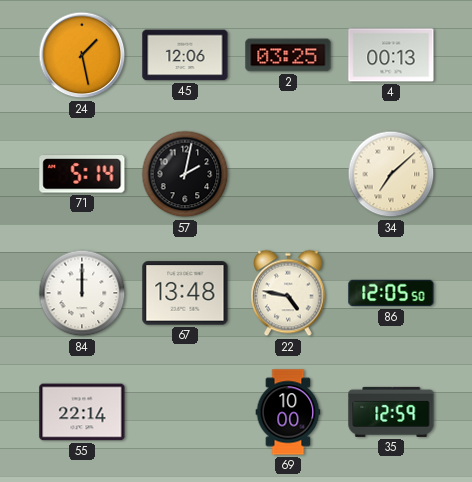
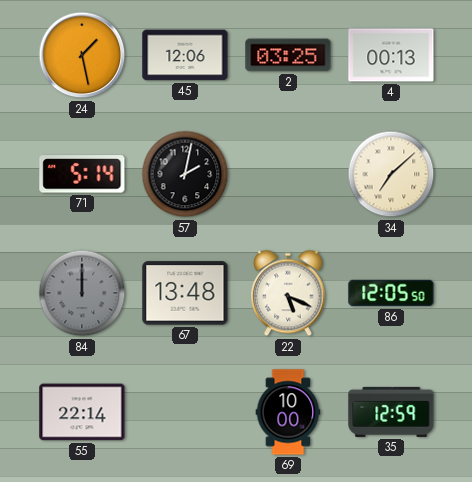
84 dial: white -> grey (82, 293)
22: 4:47 -> 5:19 (289, 293)
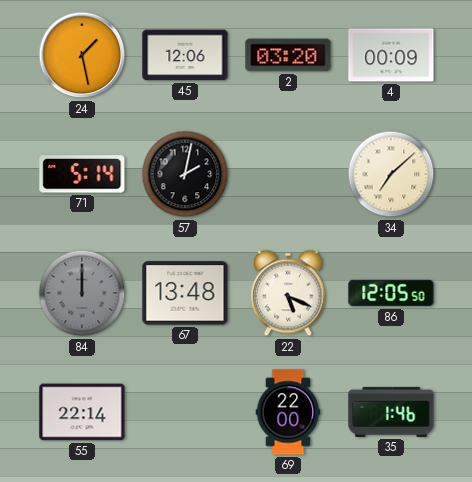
2: 03:25 -> 03:20 (288, 55)
4: 00:13 -> 00:09 (391, 55)
69: 10:00 -> 22:00 (288, 412)
35: 12:59 -> 1:46 (391, 412)
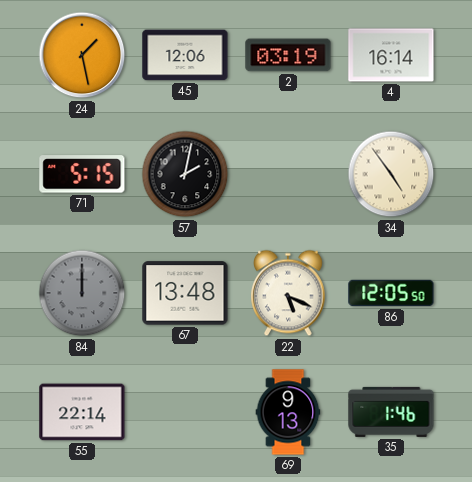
2: 03:20 -> 03:19 (288, 55)
4: 00:09 -> 16:14 (391, 55)
71: 5:14 -> 5:15 (82, 174)
34: 7:08 -> 4:54 (391, 174)
69: 22:00 -> 9:13 (288, 412)
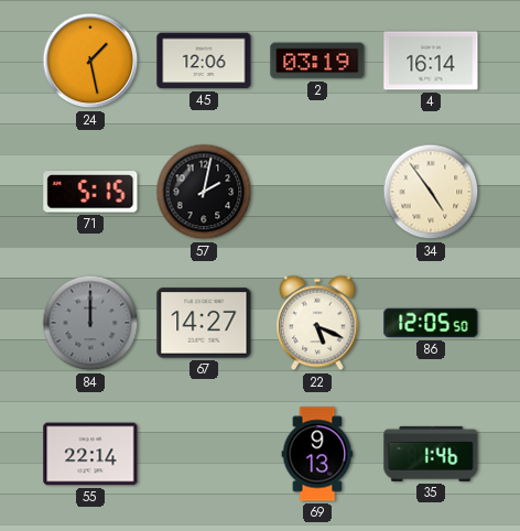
67: 13:48 -> 14:27 (204, 323)
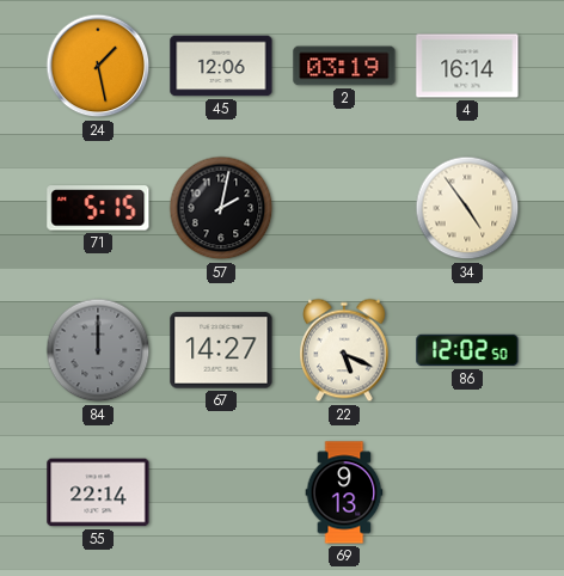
86: 12:05 -> 12:02 (467, 350)
35: 1:46 -> none (431, 454)
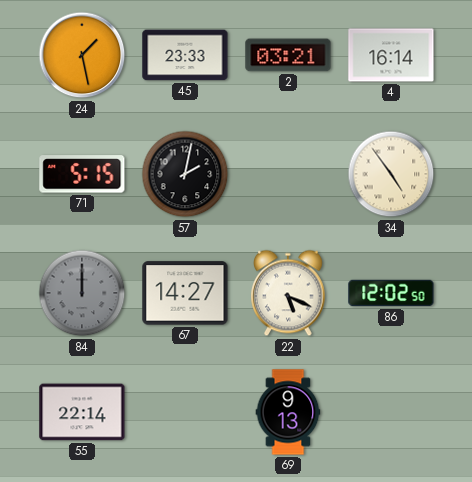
45: 12:06 -> 23:33 (185, 55)
2: 03:19 -> 03:21 (288, 55)
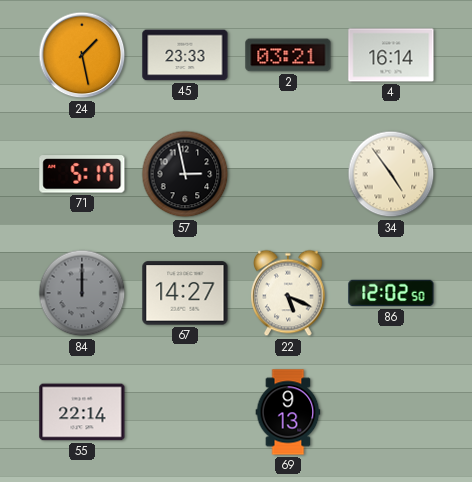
71: 5:15 -> 5:17 (82, 174)
57: 2:02 -> 2:58 (185, 174)
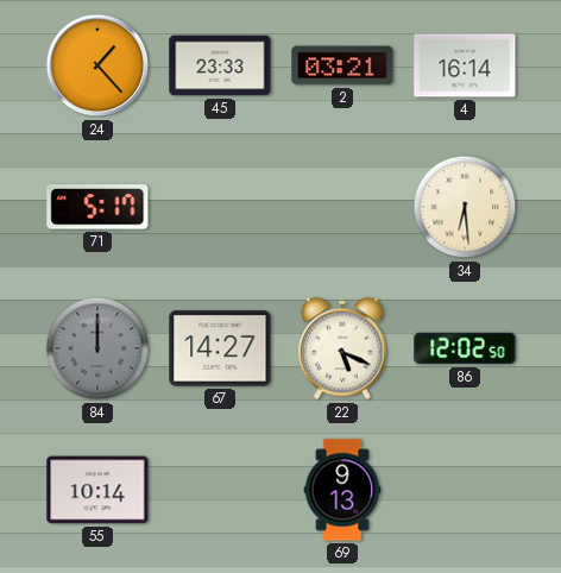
24: 1:28 -> 1:23 (97, 65)
57: 2:58 -> none (185, 174)
34: 4:54 -> 6:29 (465, 207)
55: 22:14 -> 10:14 (97, 490)
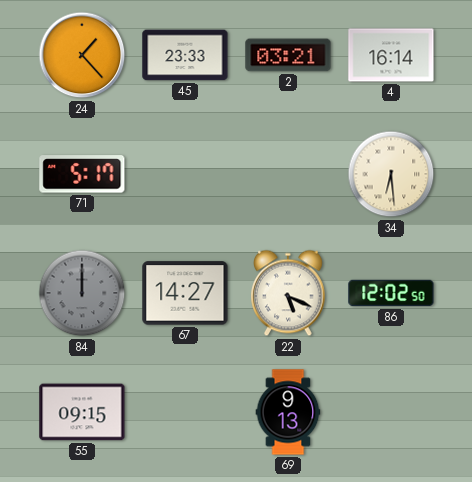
55: 10:14 -> 09:15 (82, 412)
